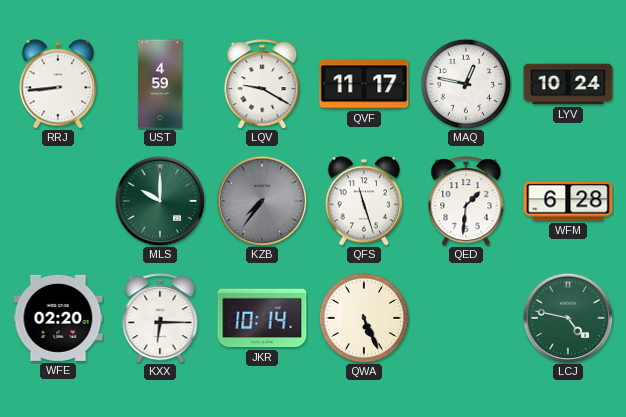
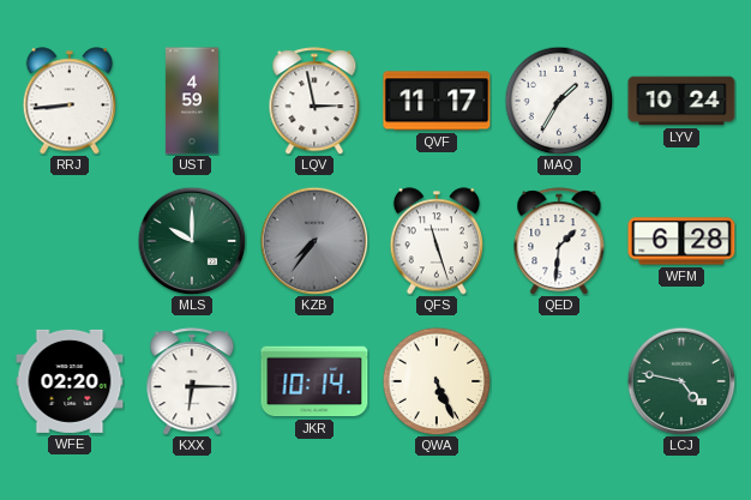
LQV: 9:20 -> 2:58 (314, 101)
MAQ: 12:47 -> 1:35 (559, 101)
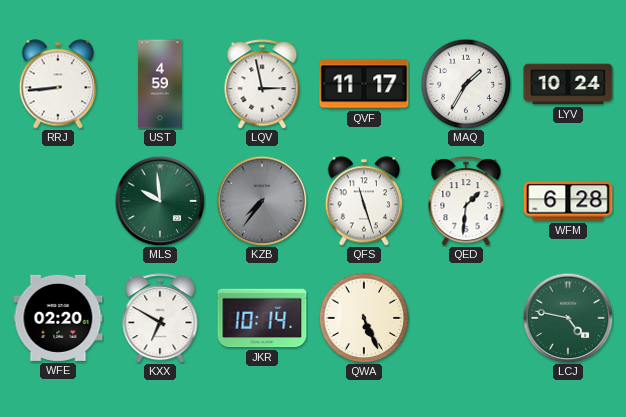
MLS: 10:00 -> 9:59 (160, 201)
KXX: 6:15 -> 6:50 (160, 318)
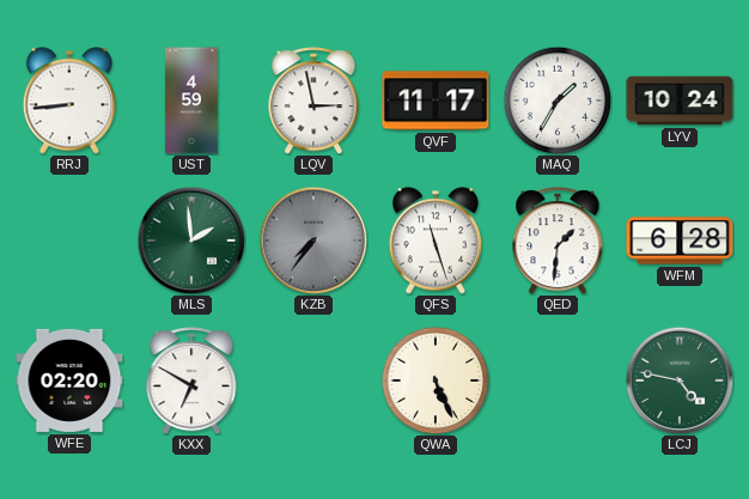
MLS: 9:59 -> 1:59 (191, 241)
JKR: 10:14 -> none (262, 318)
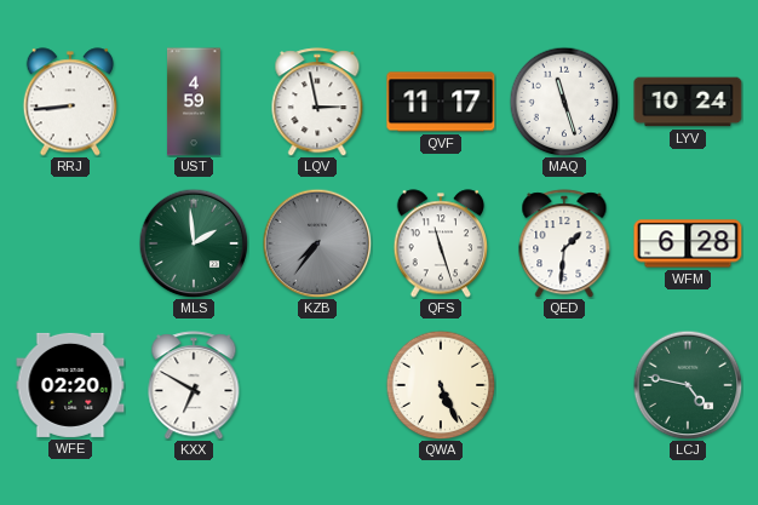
MAQ: 1:35 -> 11:27 (564, 102)
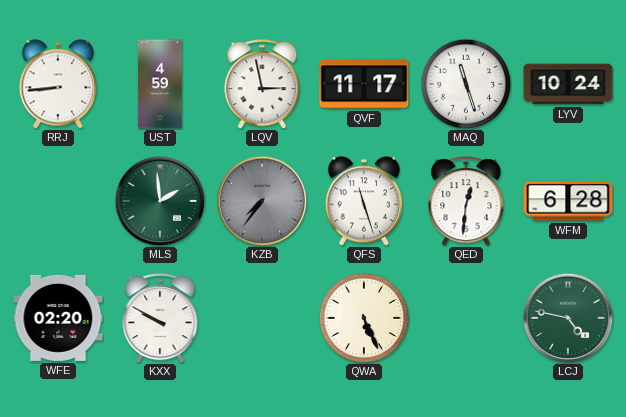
QED: 1:31 -> 12:31 (466, 201)
KXX: 6:50 -> 9:50 (160, 318)
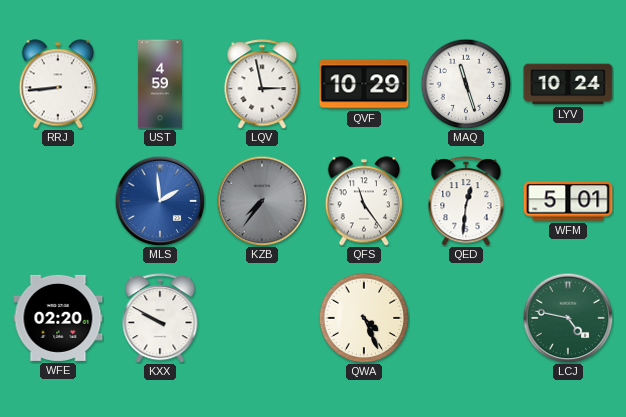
QVF: 11:17 -> 10:29 (364, 84)
MLS dial: green -> blue (160, 201)
QFS: 11:27 -> 11:24 (363, 201)
WFM: 6:28 -> 5:01 (568, 201)
QWA: 5:26 -> 4:26 (364, 318)
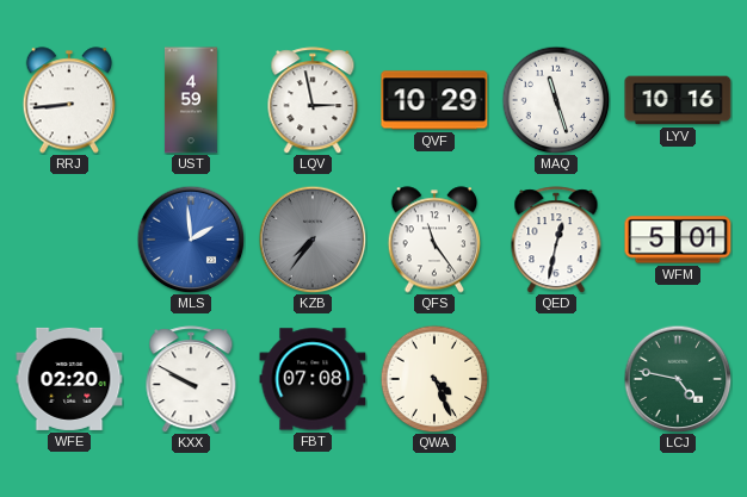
LYV: 10:24 -> 10:16 (678, 100)
QED: 12:31 -> 12:32 (556, 240)
FBT: none -> 07:08 (313, 379)
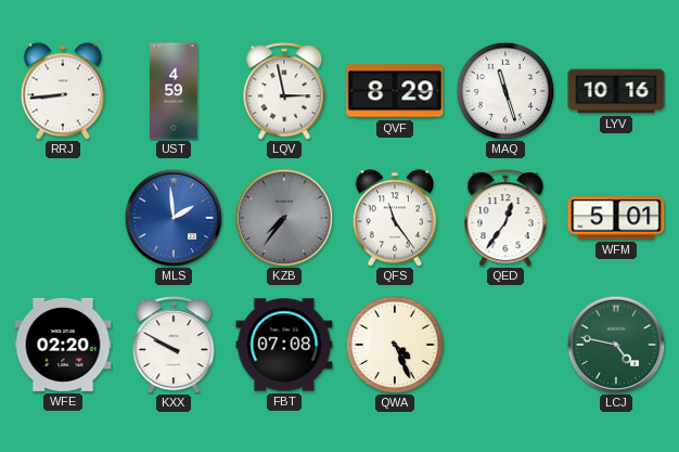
QVF: 10:29 -> 8:29 (395, 91)
QED: 12:32 -> 12:36 (505, 218)
